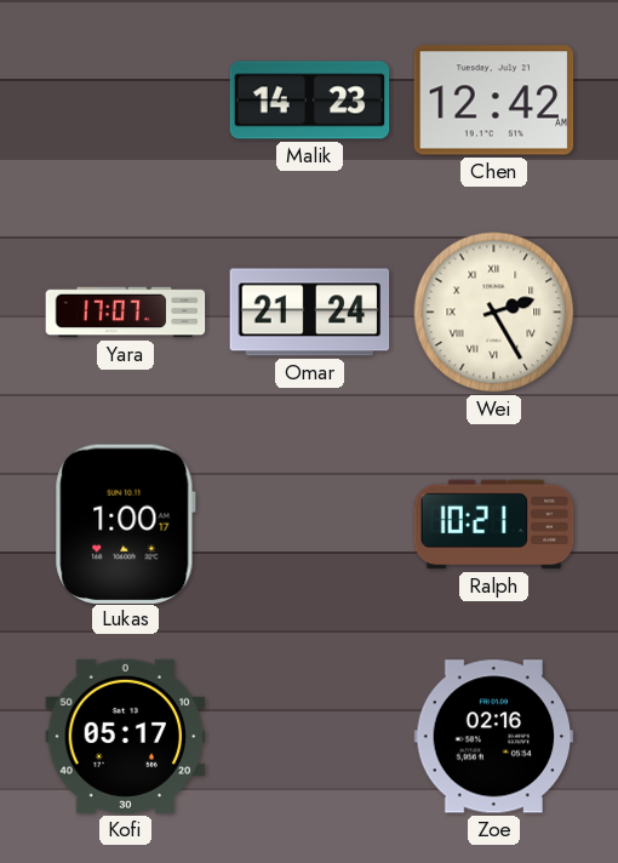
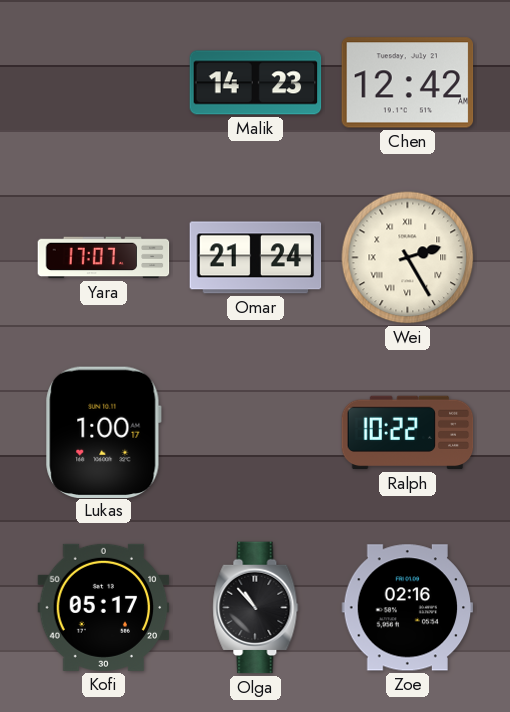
Ralph: 10:21 -> 10:22 (408, 433)
Olga: none -> 10:53 (256, 608)
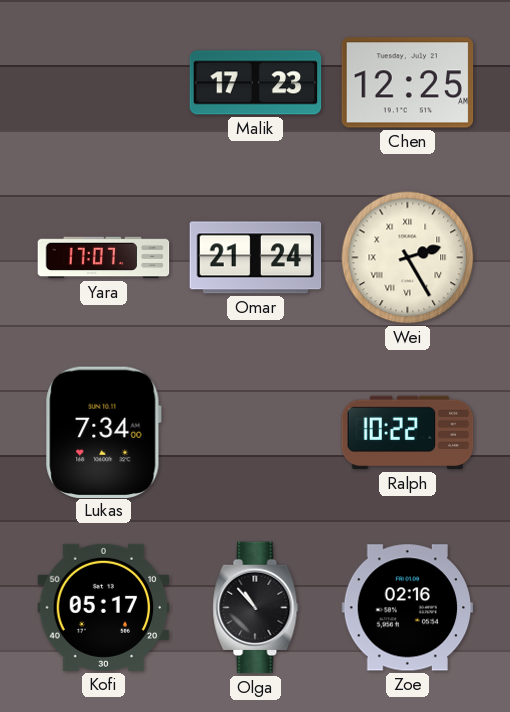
Malik: 14:23 -> 17:23 (256, 83)
Chen: 12:42 -> 12:25 (408, 83)
Lukas: 1:00 -> 7:34 (103, 432)
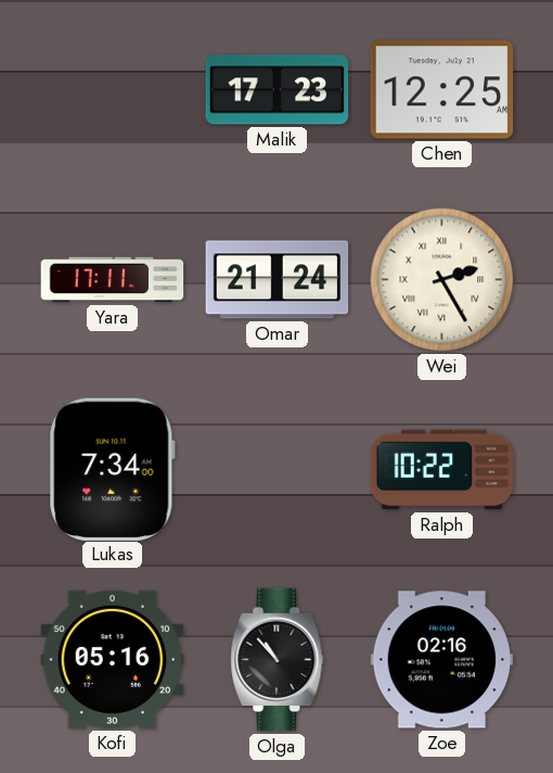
Yara: 17:07 -> 17:11 (113, 280)
Kofi: 05:17 -> 05:16 (113, 659)
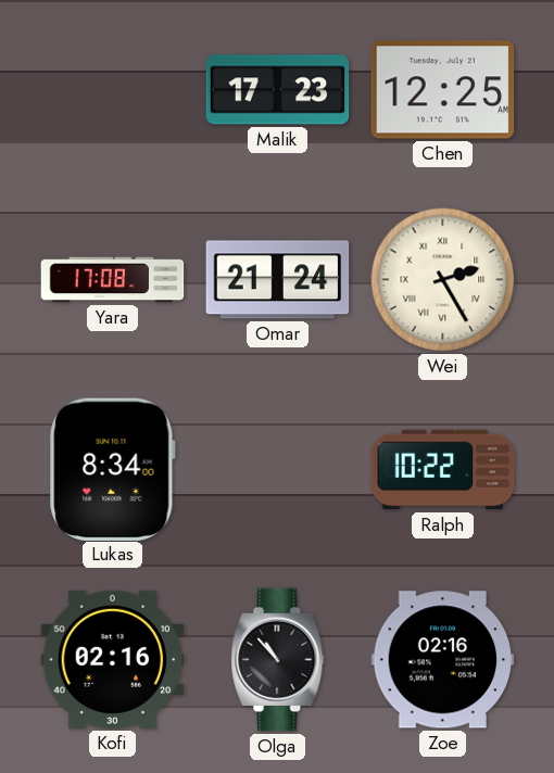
Yara: 17:11 -> 17:08 (113, 280)
Lukas: 7:34 -> 8:34 (112, 469)
Kofi: 05:16 -> 02:16 (113, 659)
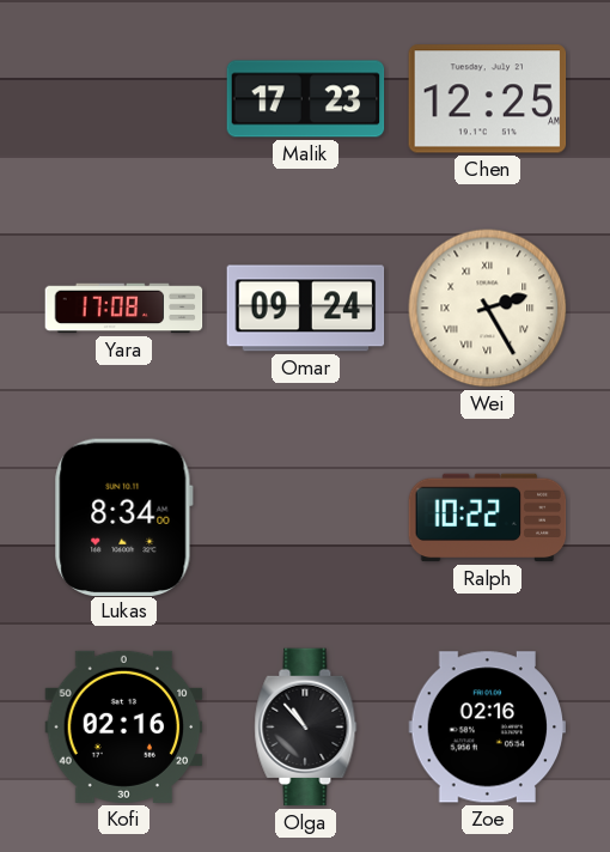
Omar: 21:24 -> 09:24 (306, 309)
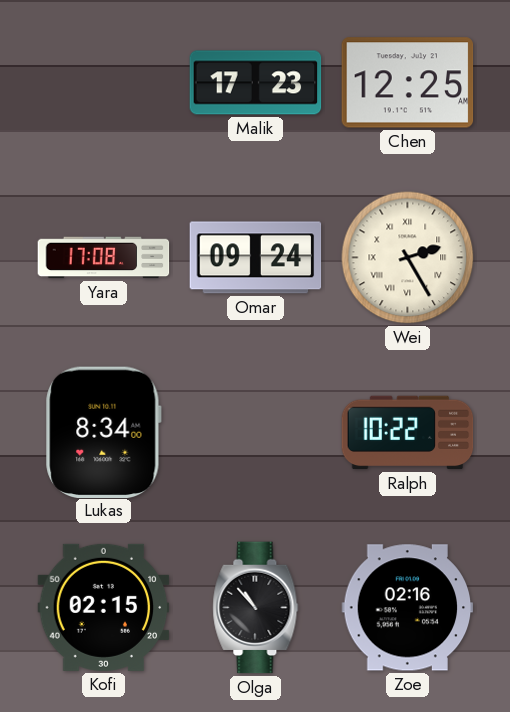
Kofi: 02:16 -> 02:15 (104, 607)
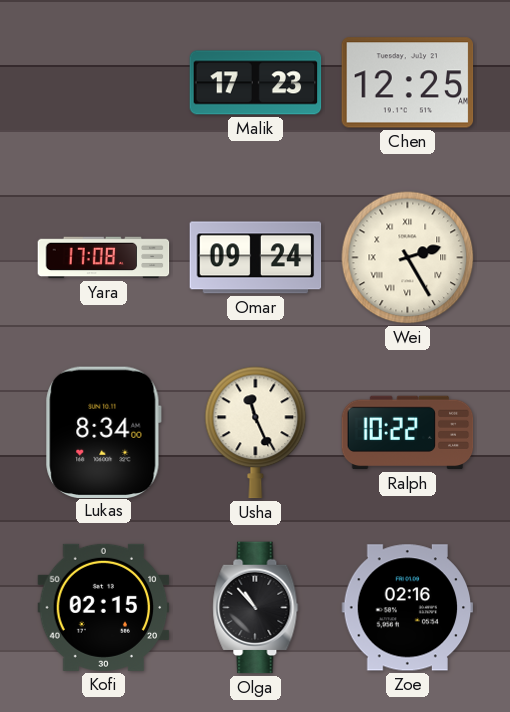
Usha: none -> 11:26 (256, 433)
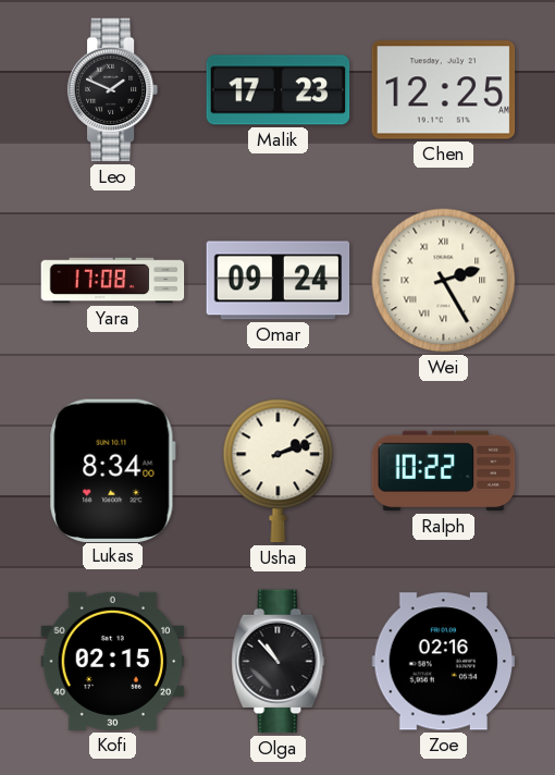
Leo: none -> 1:49 (113, 90)
Usha: 11:26 -> 2:12 (279, 471)
